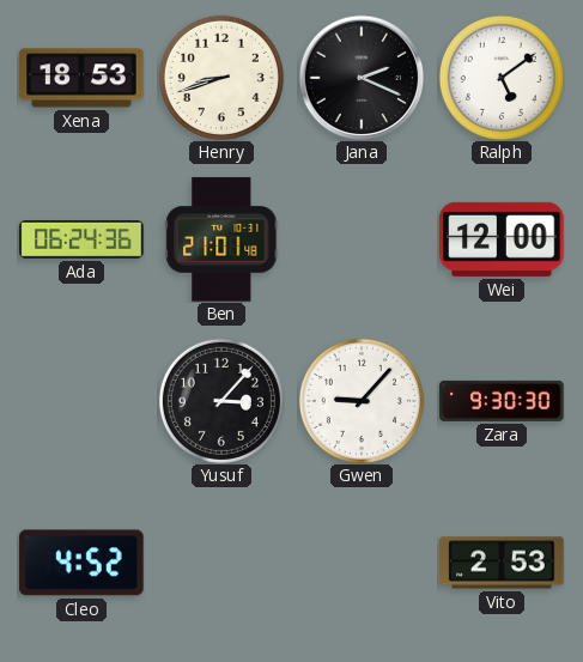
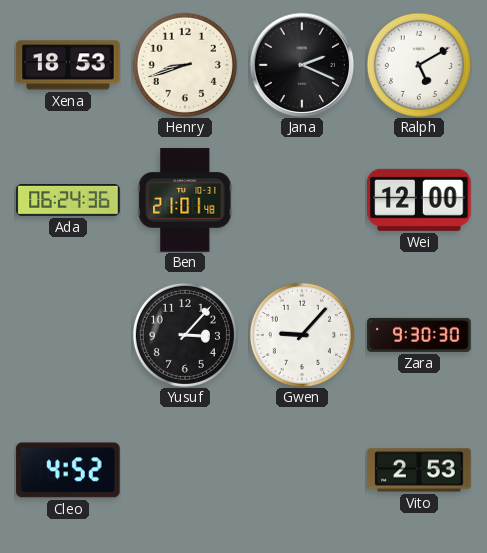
Ralph: 5:09 -> 5:10 (419, 65)
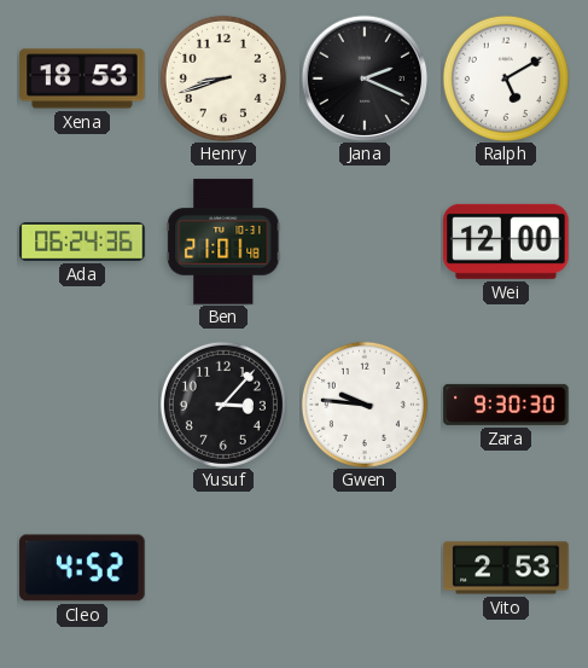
Gwen: 9:07 -> 9:46 (365, 405)
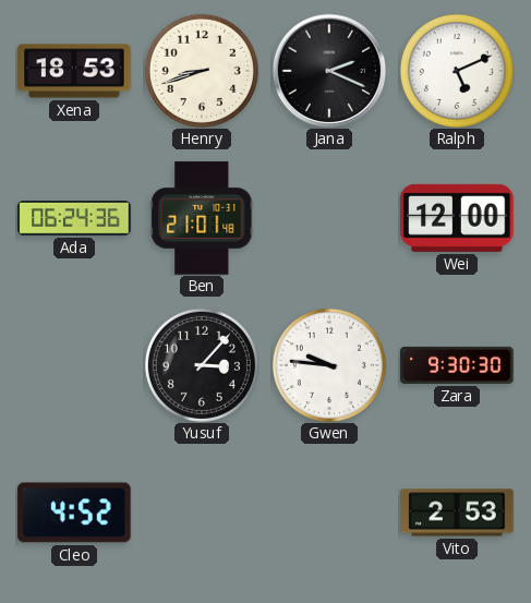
Ralph: 5:10 -> 5:11 (457, 71)
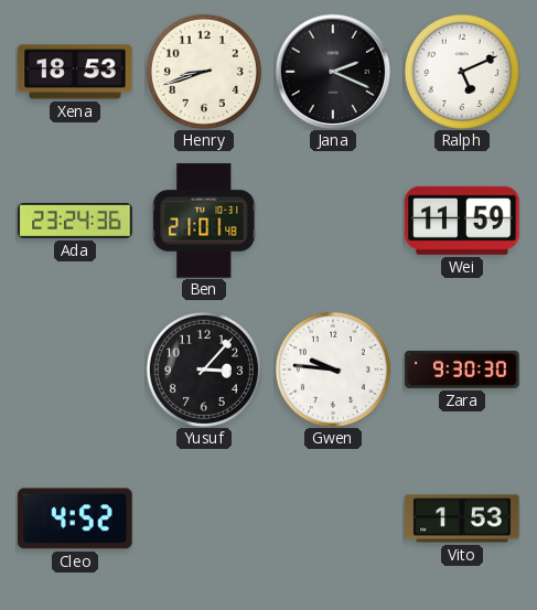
Ada: 06:24 -> 23:24 (75, 222)
Wei: 12:00 -> 11:59 (462, 221)
Vito: 2:53 -> 1:53 (462, 518)
